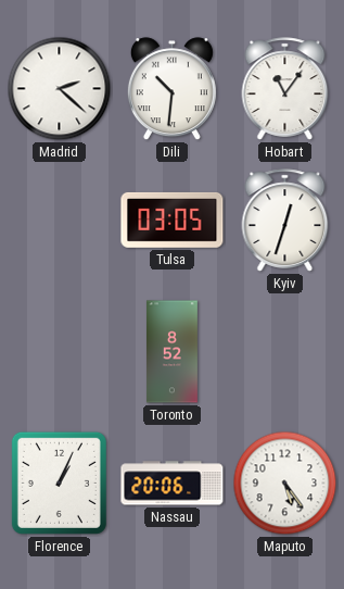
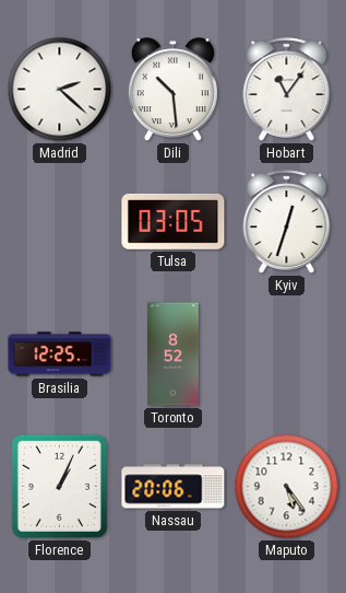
Dili: 10:31 -> 10:29 (172, 90)
Brasilia: none -> 12:25 (60, 354)
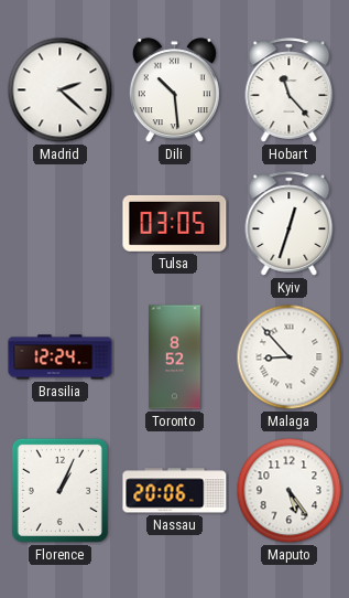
Hobart: 11:06 -> 11:23 (290, 90)
Brasilia: 12:25 -> 12:24 (61, 357)
Malaga: none -> 8:53 (290, 357)
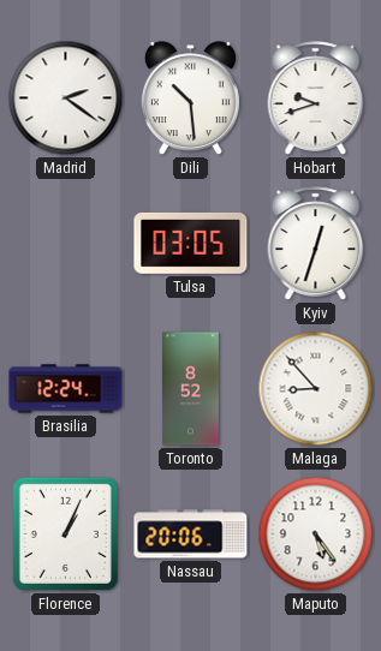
Madrid: 2:22 -> 2:21 (66, 98)
Hobart: 11:23 -> 9:42 (316, 98)
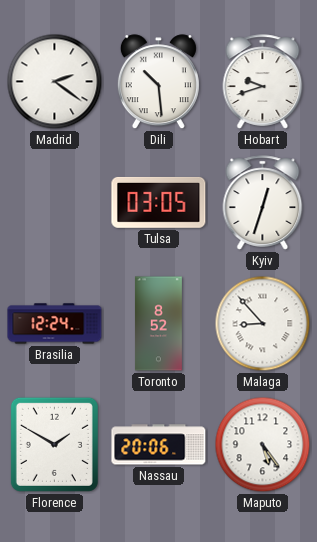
Florence: 1:04 -> 1:50 (54, 444)
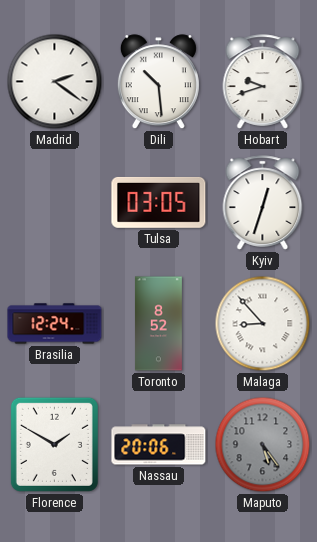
Maputo dial: white -> grey (263, 445)
